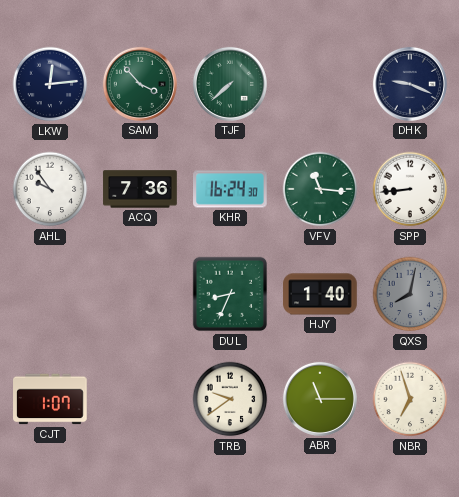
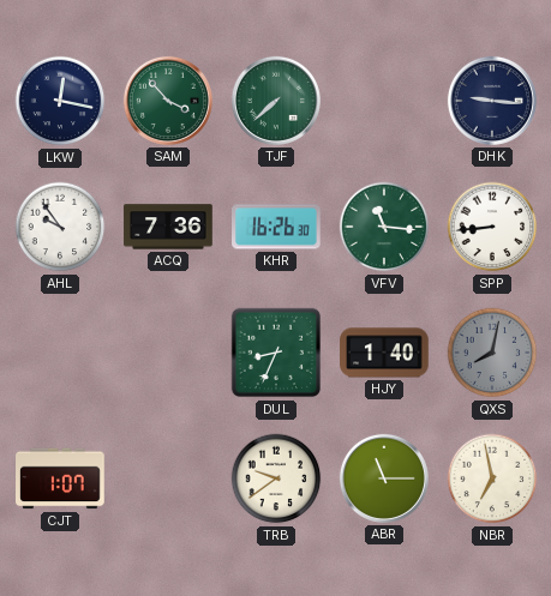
LKW: 12:14 -> 12:17 (60, 101)
DHK: 9:19 -> 9:16 (492, 101)
KHR: 16:24 -> 16:26 (276, 227)
NBR: 6:57 -> 6:58 (492, 478)
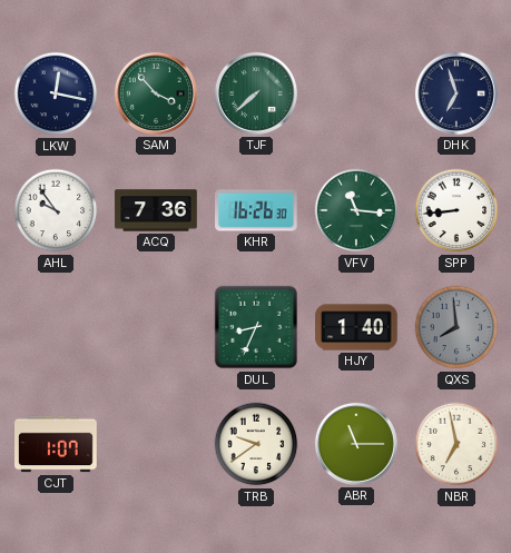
DHK: 9:16 -> 6:57 (456, 93)
QXS: 8:02 -> 7:59 (456, 327)
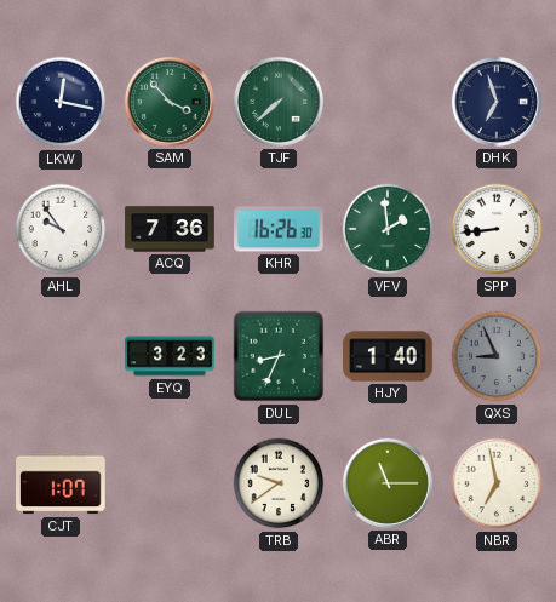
VFV: 11:16 -> 1:59 (388, 229)
EYQ: none -> 3:23 (170, 356)
QXS: 7:59 -> 8:56 (497, 356)
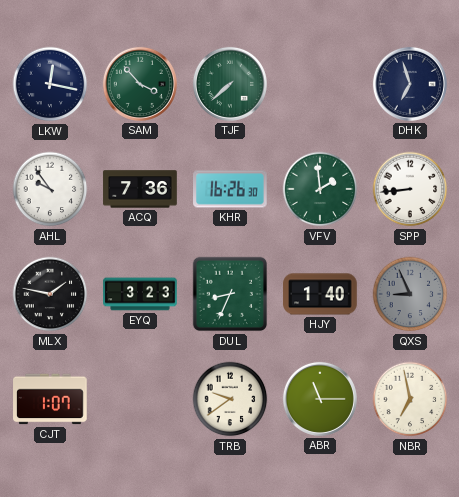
MLX: none -> 1:47 (50, 294)
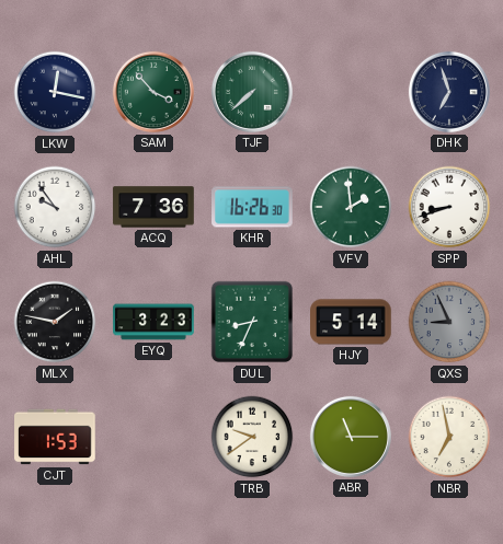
SPP: 8:44 -> 8:42 (449, 207)
HJY: 1:40 -> 5:14 (351, 322)
CJT: 1:07 -> 1:53 (55, 437)
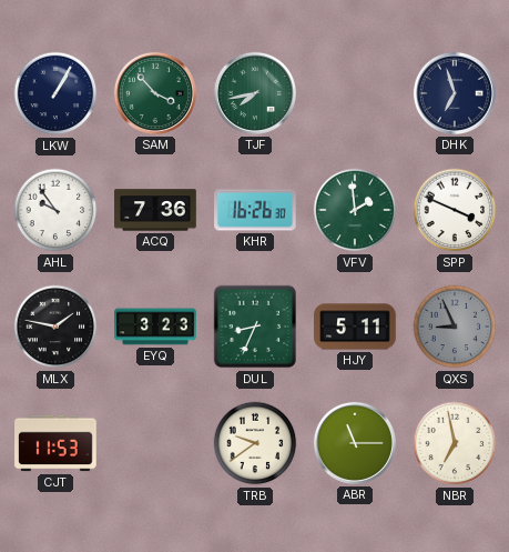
LKW: 12:17 -> 1:05 (55, 93)
TJF: 7:38 -> 7:43 (255, 93)
SPP: 8:42 -> 3:49 (455, 210)
HJY: 5:14 -> 5:11 (355, 327)
CJT: 1:53 -> 11:53 (55, 443)
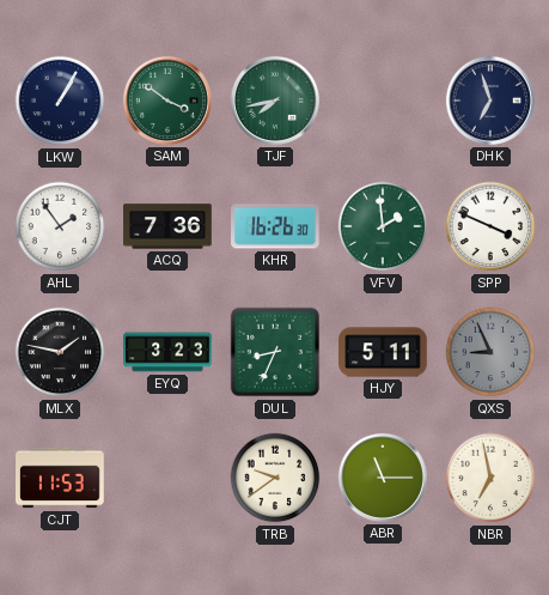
SAM: 3:53 -> 3:51 (167, 101)
AHL: 9:54 -> 1:54 (60, 226)
